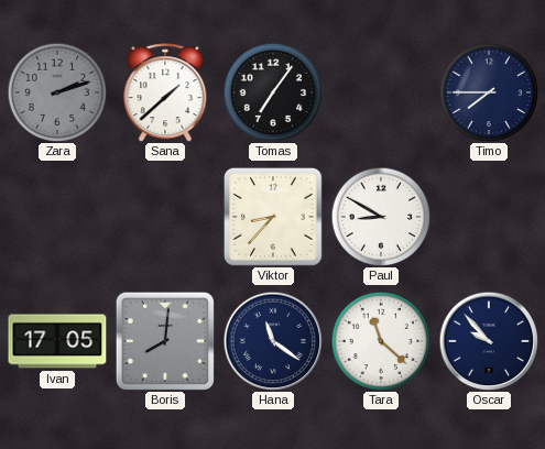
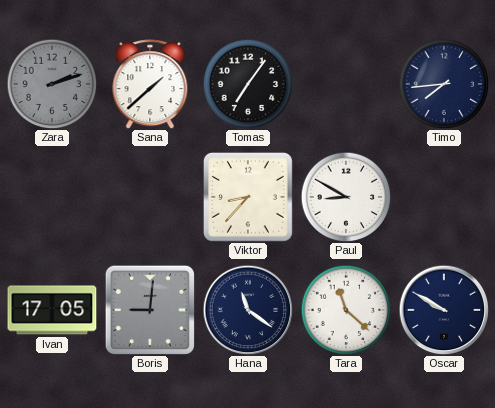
Timo: 7:45 -> 7:44 (444, 84)
Boris: 8:01 -> 9:01 (150, 310)
Oscar: 9:53 -> 9:50 (444, 310)
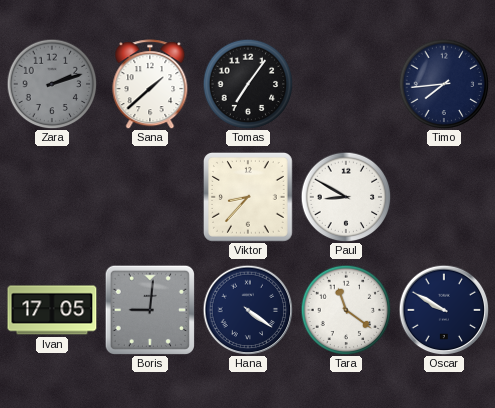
Hana: 11:21 -> 4:21 (248, 310)
Tara: 11:22 -> 11:21 (346, 310)
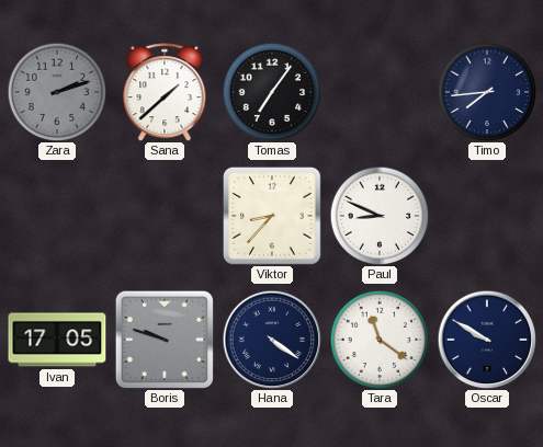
Paul: 8:50 -> 8:49 (380, 216)
Boris: 9:01 -> 9:48 (165, 340)
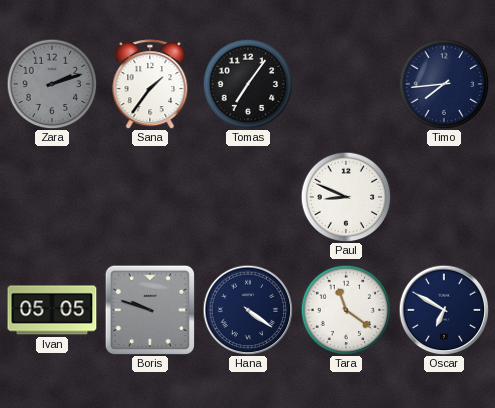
Sana: 1:38 -> 1:36 (150, 84)
Viktor: 8:37 -> none (272, 216)
Ivan: 17:05 -> 05:05 (52, 310)
Oscar: 9:50 -> 6:50 (444, 310)
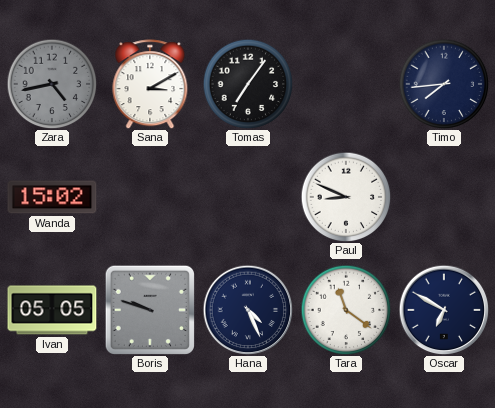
Zara: 2:12 -> 4:43 (52, 84)
Sana: 1:36 -> 3:10 (150, 84)
Wanda: none -> 15:02 (52, 197)
Hana: 4:21 -> 4:26 (248, 310)
